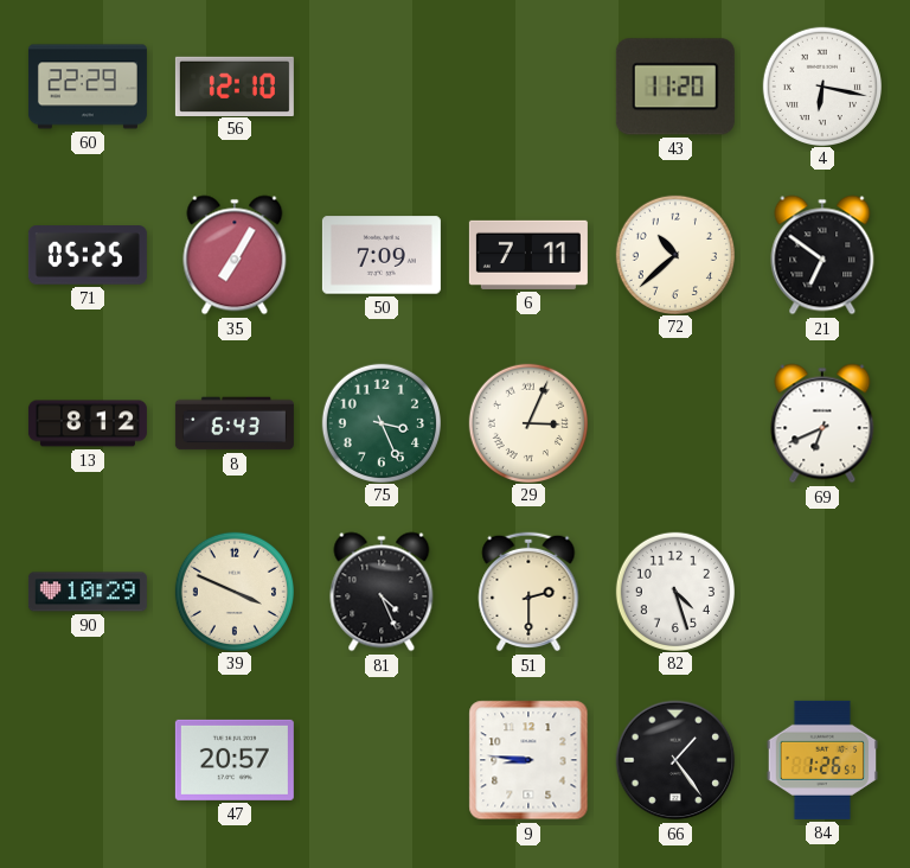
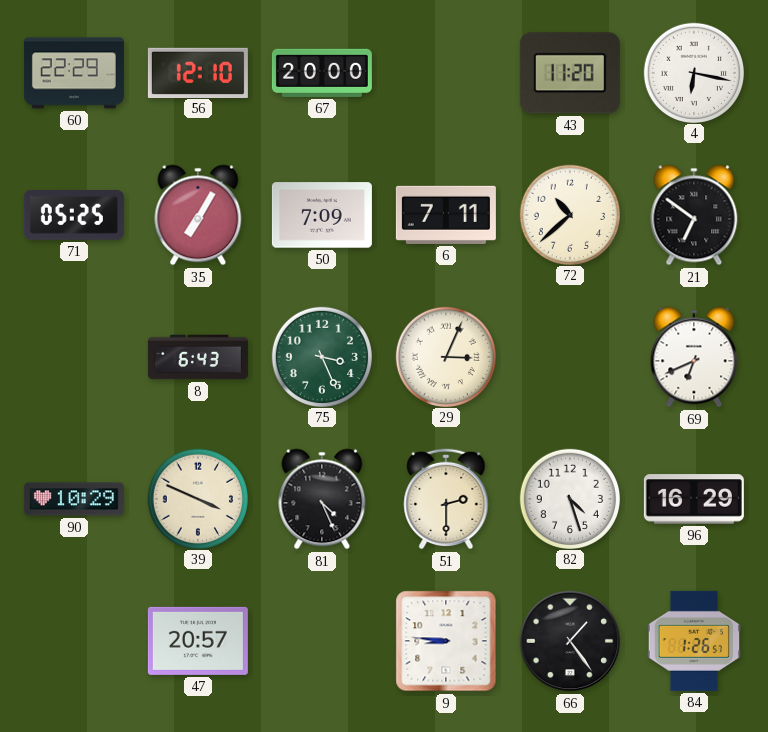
67: none -> 20:00 (322, 73)
13: 8:12 -> none (88, 423)
96: none -> 16:29 (694, 499)
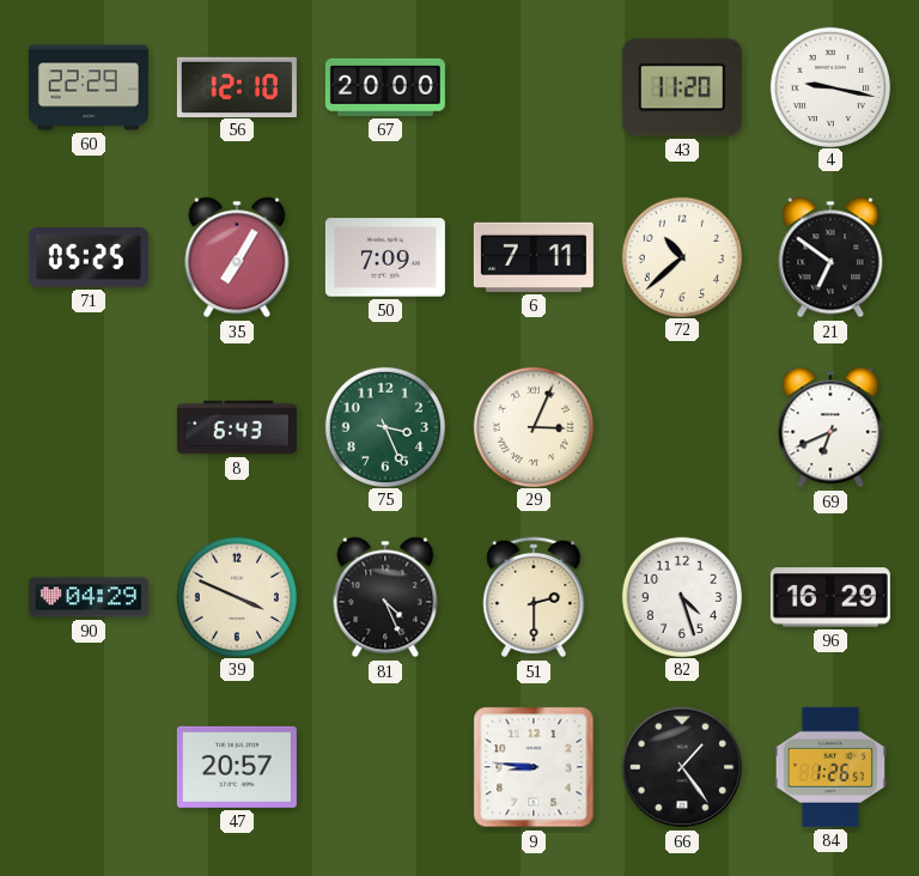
4: 6:17 -> 9:17 (829, 86)
90: 10:29 -> 04:29 (89, 597)
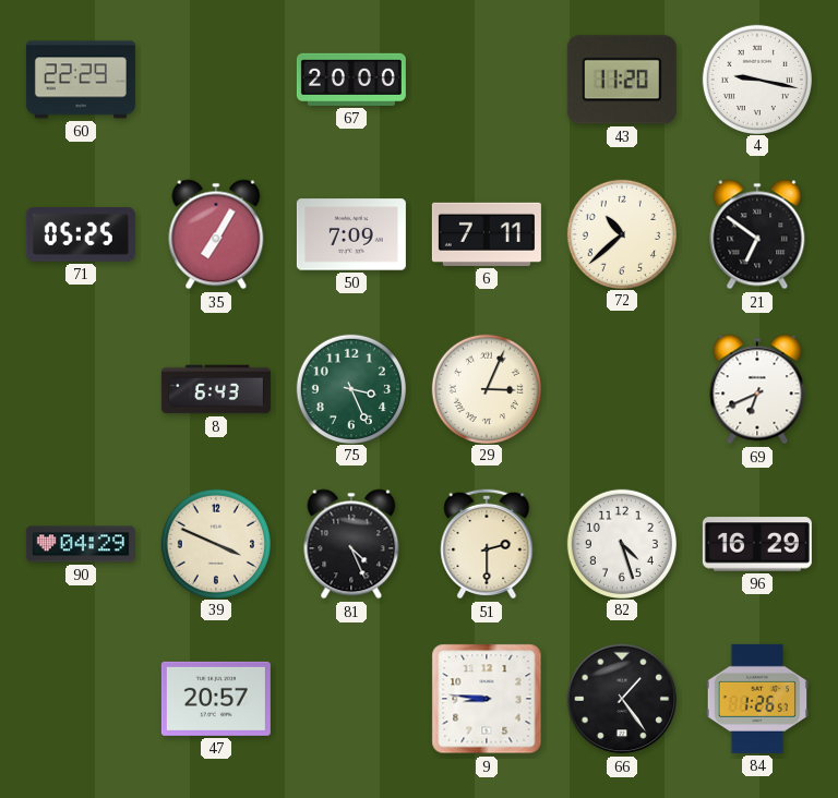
56: 12:10 -> none (237, 86)
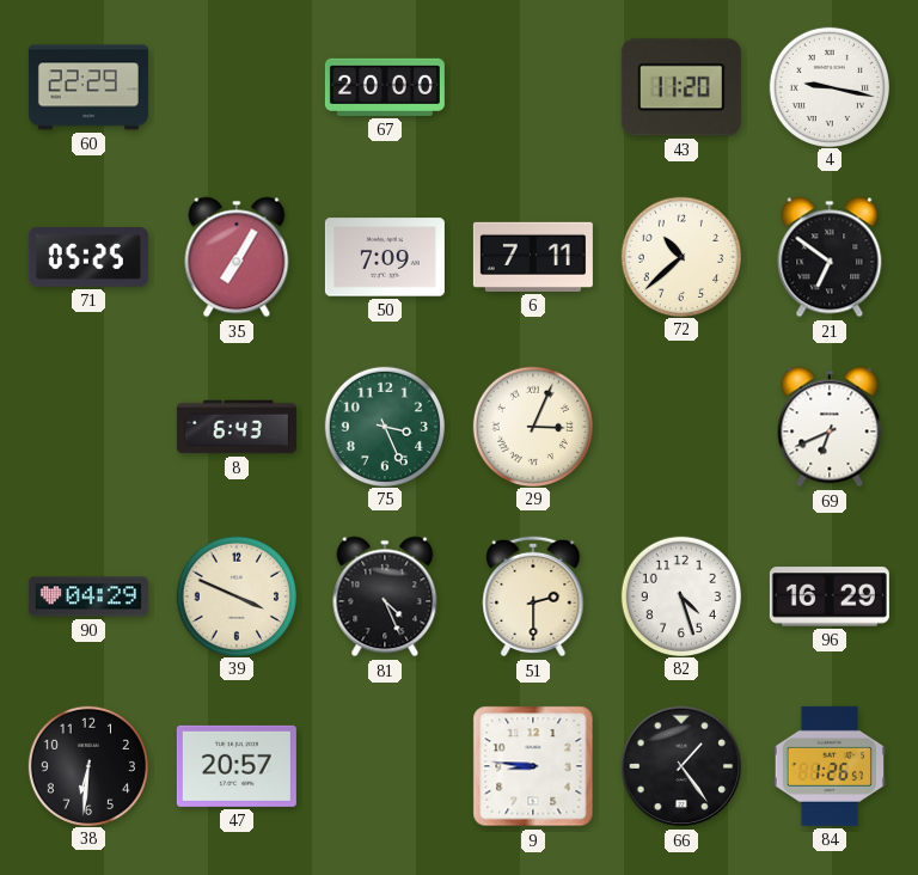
38: none -> 6:31 (87, 765)
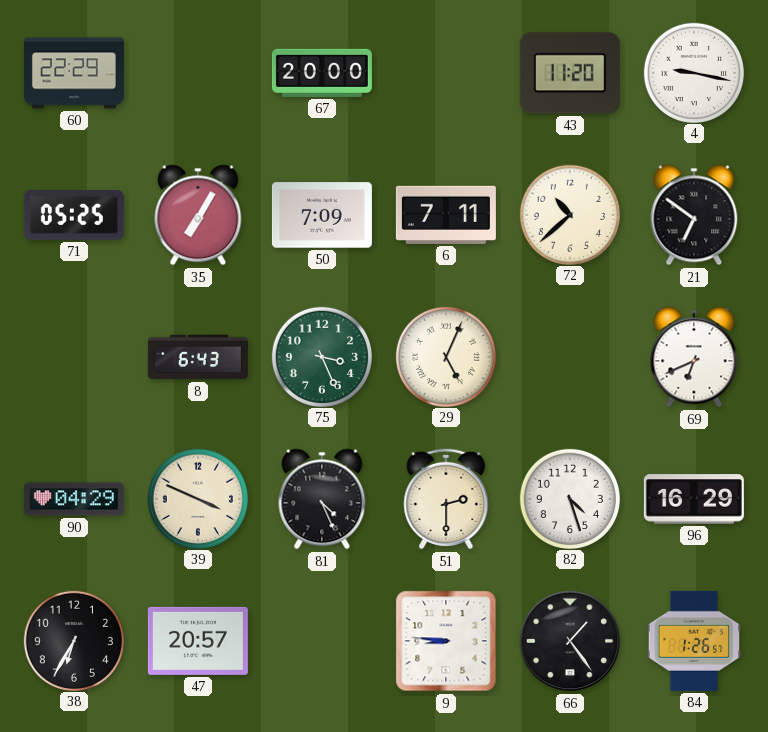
29: 3:04 -> 5:04 (445, 356)
38: 6:31 -> 6:35 (73, 640)
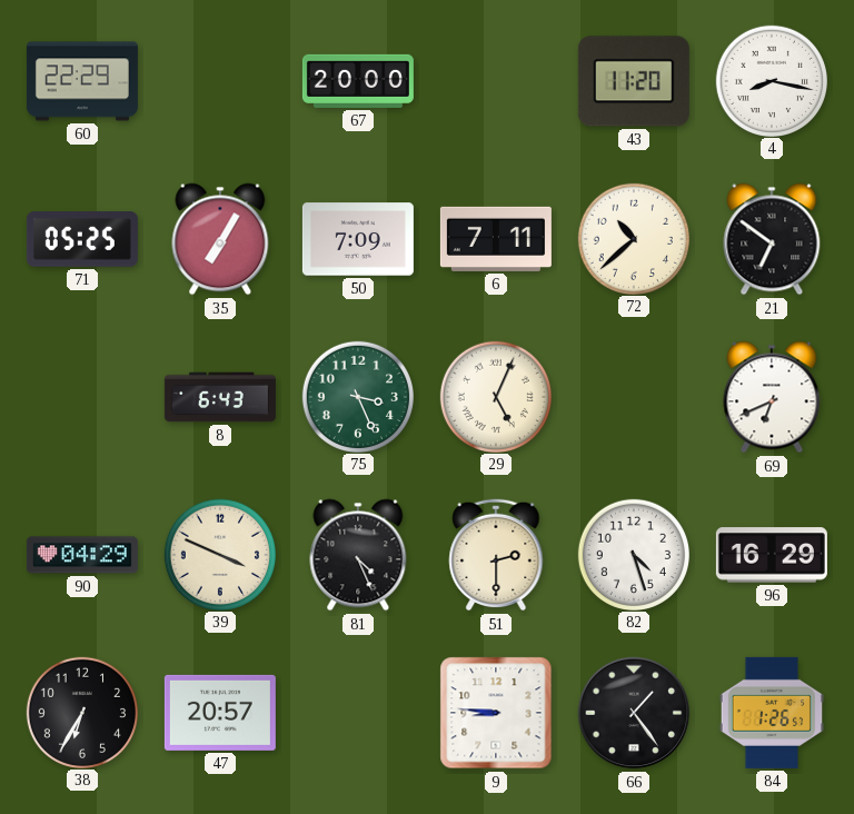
4: 9:17 -> 8:17 (771, 80)
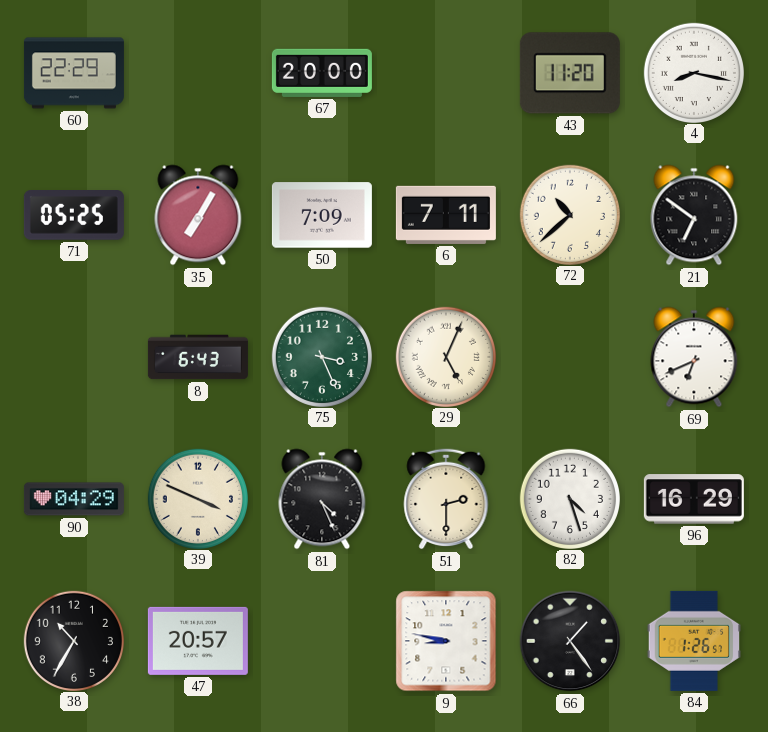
38: 6:35 -> 10:35 (73, 640)
9: 8:46 -> 8:47 (446, 641)
